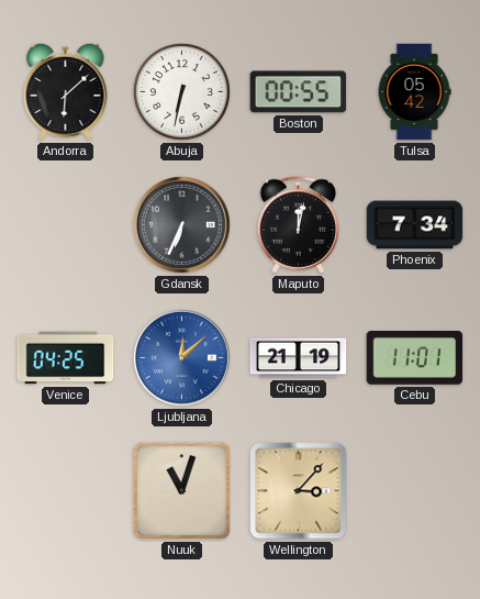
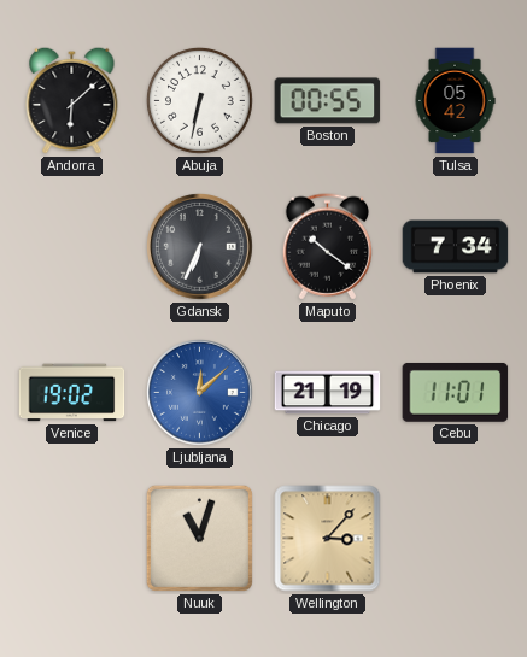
Maputo: 12:02 -> 10:21 (327, 247)
Venice: 04:25 -> 19:02 (72, 393)
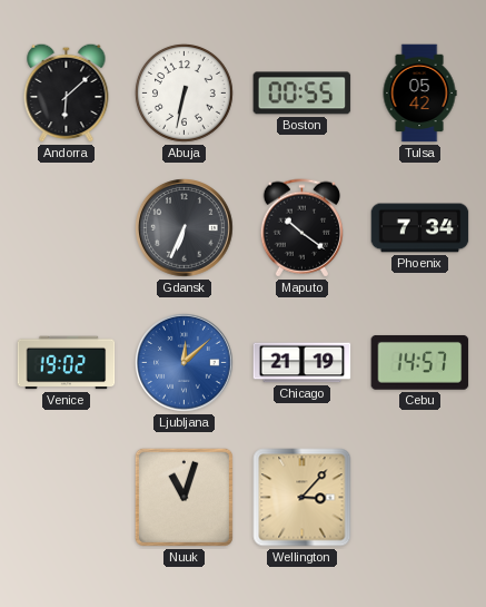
Cebu: 11:01 -> 14:57 (420, 362)
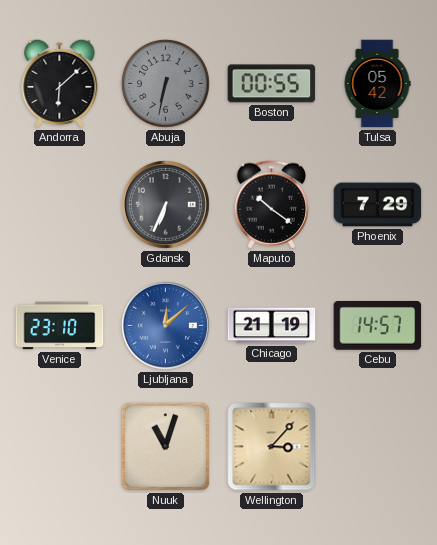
Abuja dial: white -> grey (166, 84)
Phoenix: 7:34 -> 7:29 (378, 205)
Venice: 19:02 -> 23:10 (60, 326)
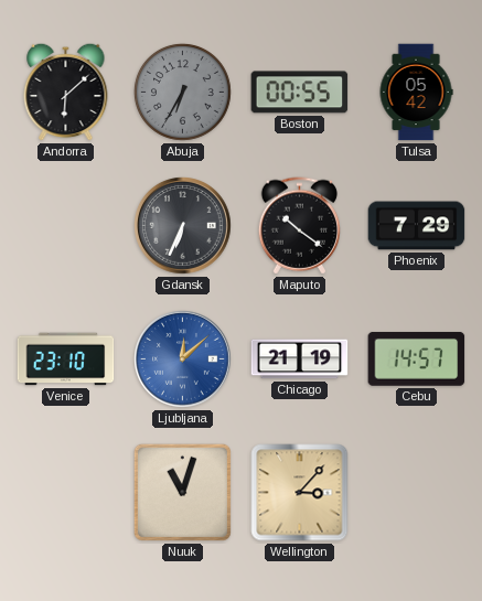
Abuja: 6:32 -> 6:35 (183, 93)
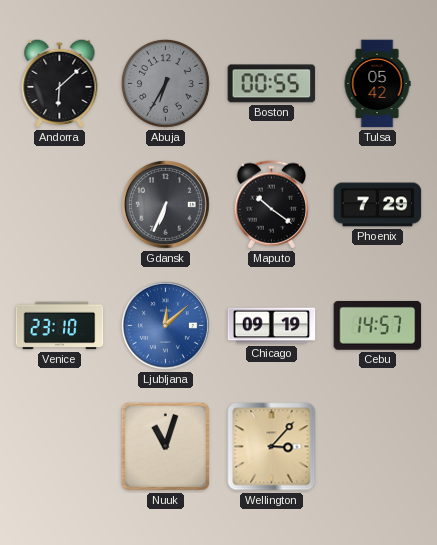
Chicago: 21:19 -> 09:19 (272, 326)
